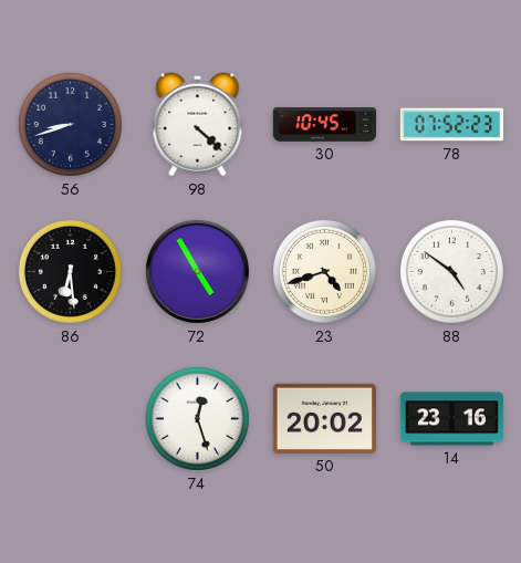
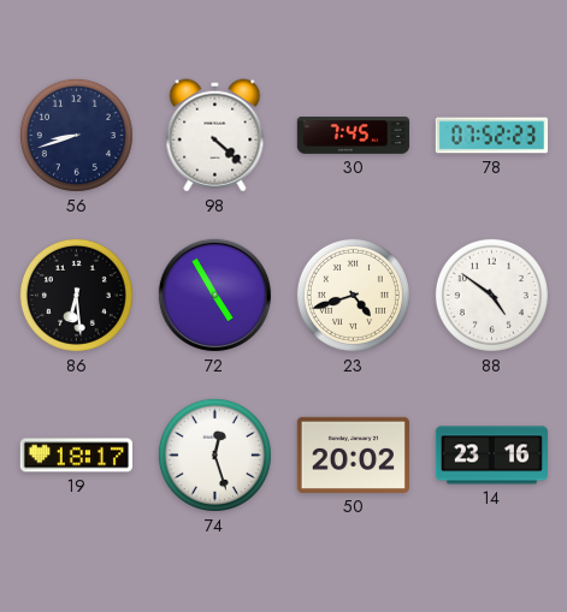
30: 10:45 -> 7:45 (354, 136)
19: none -> 18:17 (76, 456)
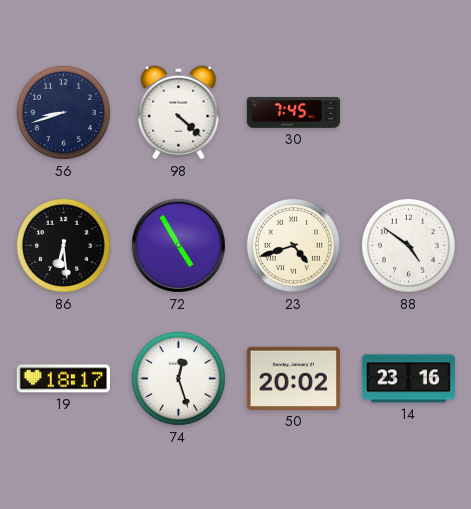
78: 07:52 -> none (492, 136)
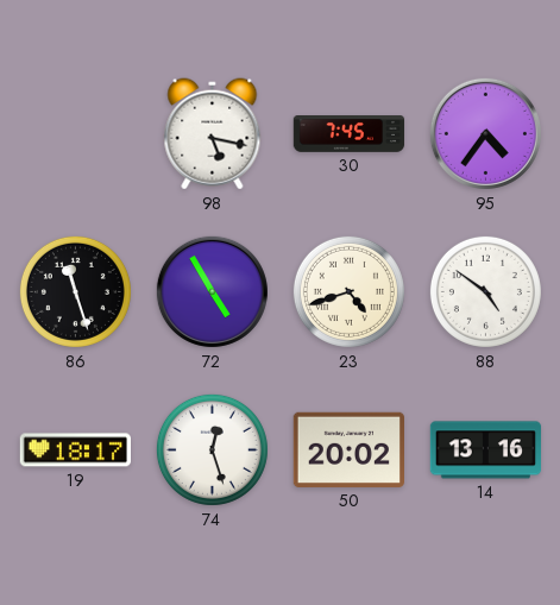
56: 8:42 -> none (63, 112)
98: 4:22 -> 5:17 (213, 134)
95: none -> 4:36 (485, 133)
86: 6:29 -> 11:27 (75, 291)
14: 23:16 -> 13:16 (486, 450)
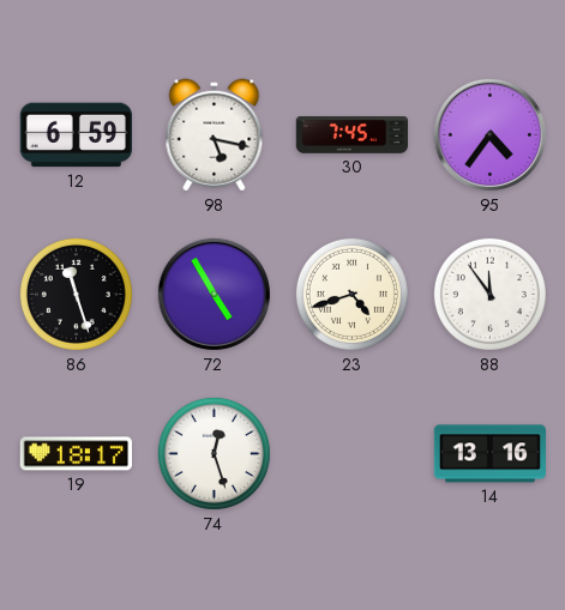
12: none -> 6:59 (76, 135)
88: 4:51 -> 11:54 (489, 294)
50: 20:02 -> none (348, 449)
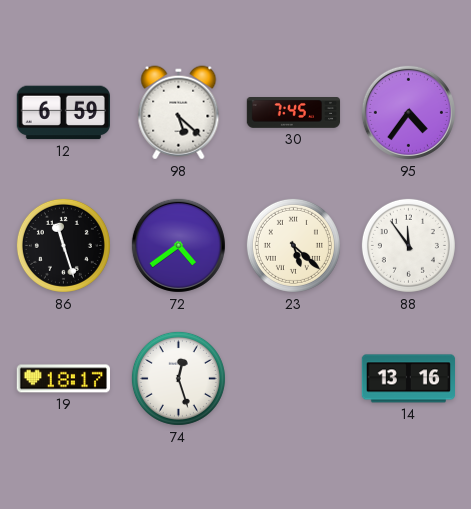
98: 5:17 -> 5:22 (179, 113)
72: 4:55 -> 4:39 (178, 245)
23: 4:42 -> 5:22 (293, 245)
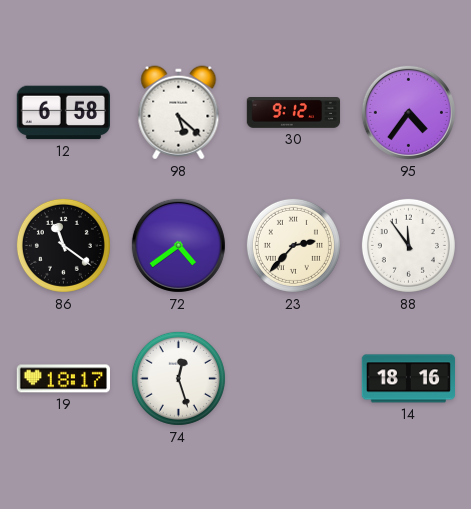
12: 6:59 -> 6:58 (63, 113)
30: 7:45 -> 9:12 (294, 113)
86: 11:27 -> 11:21 (63, 245)
23: 5:22 -> 2:37 (293, 245)
14: 13:16 -> 18:16 (409, 379)
